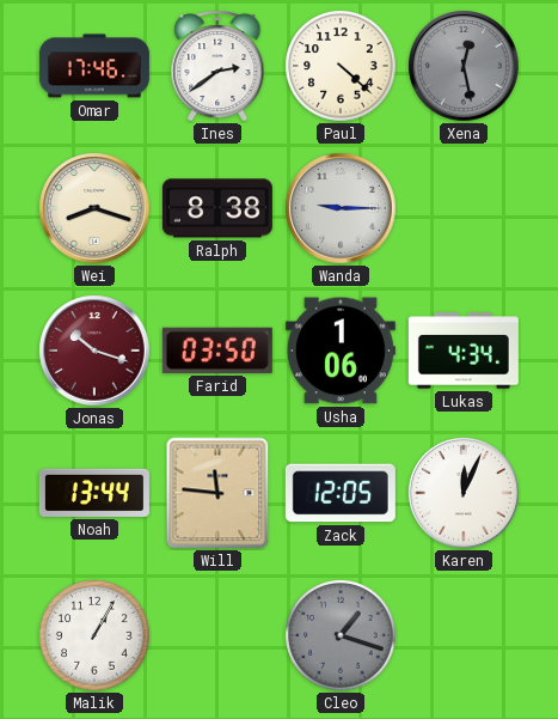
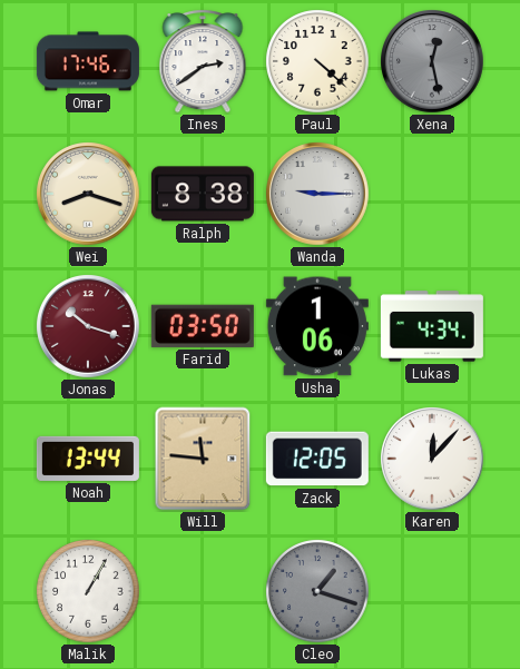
Karen: 12:04 -> 12:07 (433, 460)
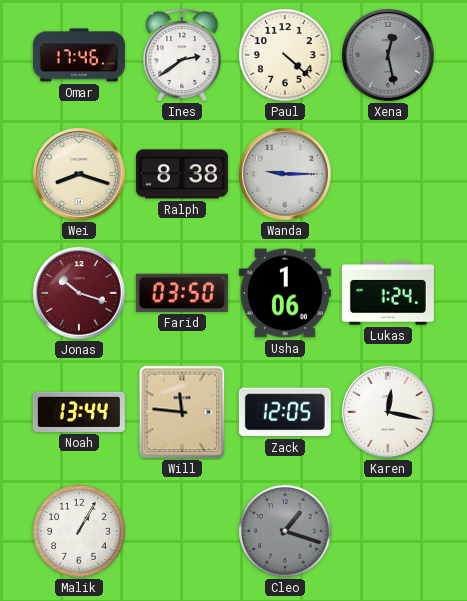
Lukas: 4:34 -> 1:24 (388, 293)
Karen: 12:07 -> 12:17 (389, 413)
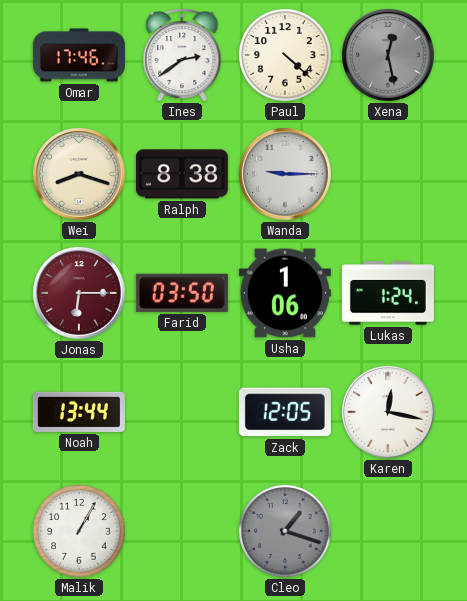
Jonas: 10:18 -> 6:15 (80, 294)
Will: 11:46 -> none (182, 412)
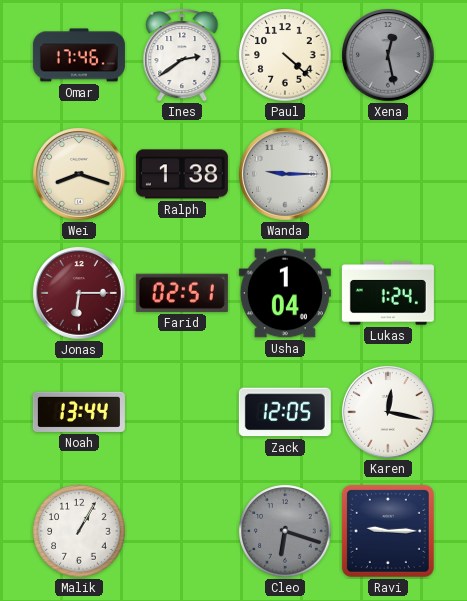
Ralph: 8:38 -> 1:38 (182, 174)
Farid: 03:50 -> 02:51 (182, 293)
Usha: 1:06 -> 1:04 (285, 293)
Cleo: 1:18 -> 6:18 (285, 531)
Ravi: none -> 9:15 (388, 531)
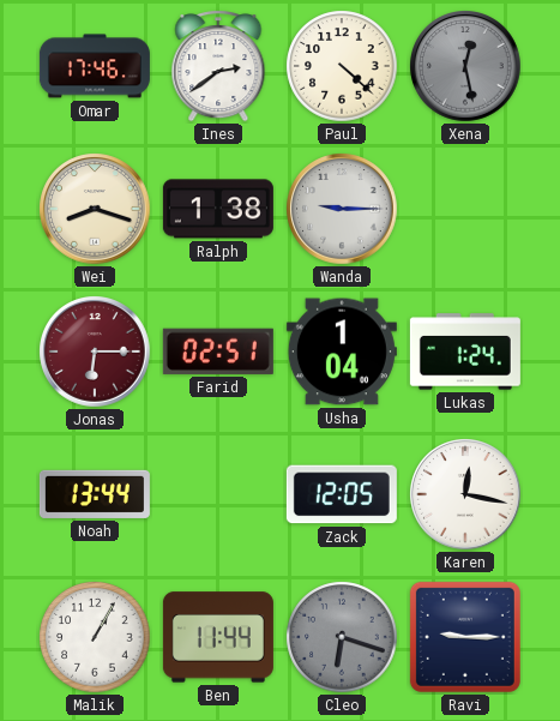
Ben: none -> 11:44 (218, 637)
